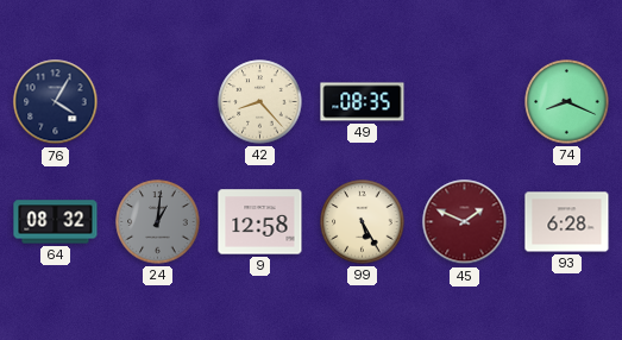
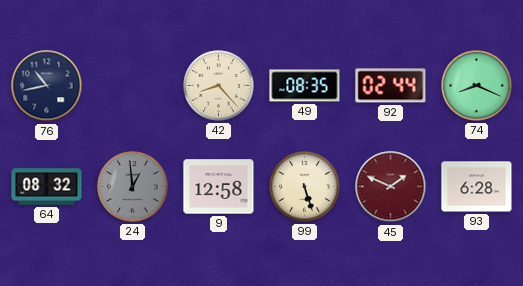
76: 4:05 -> 10:43 (47, 86)
92: none -> 02:44 (391, 86)
24: 1:01 -> 12:59 (133, 187)
99: 5:25 -> 5:27 (305, 187)
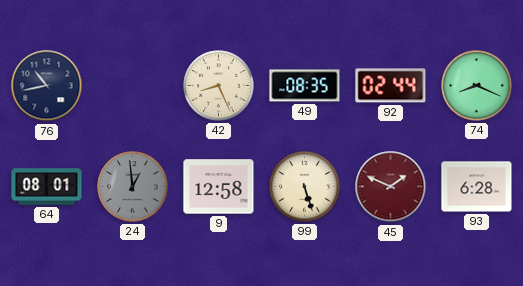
42: 8:23 -> 8:26 (219, 86)
64: 08:32 -> 08:01 (47, 187)
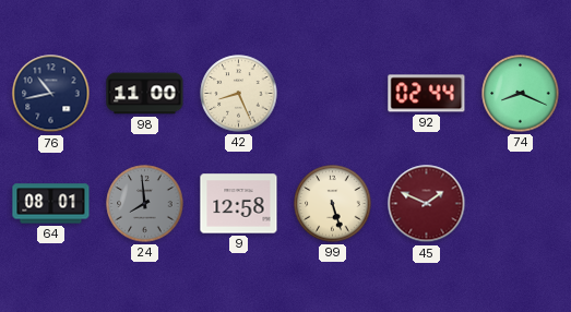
98: none -> 11:00 (145, 94)
49: 08:35 -> none (305, 86)
24: 12:59 -> 7:59 (145, 204)
93: 6:28 -> none (477, 187)
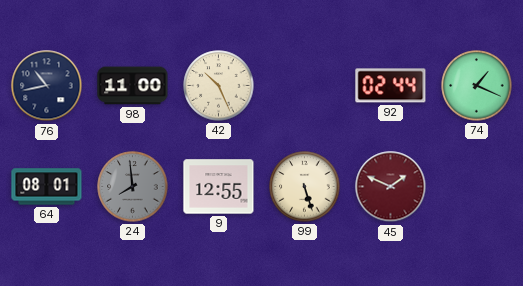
42: 8:26 -> 10:26 (219, 86)
74: 8:19 -> 1:19 (477, 86)
9: 12:58 -> 12:55 (219, 187)
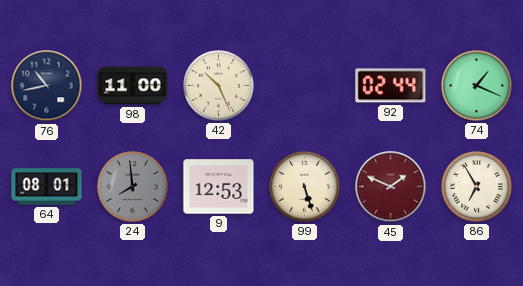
9: 12:55 -> 12:53 (219, 187)
86: none -> 6:55 (477, 187)
